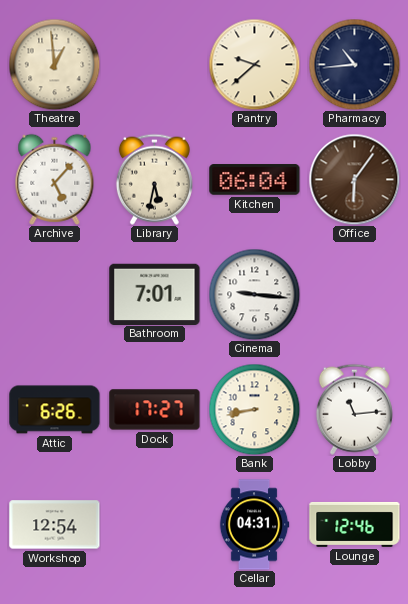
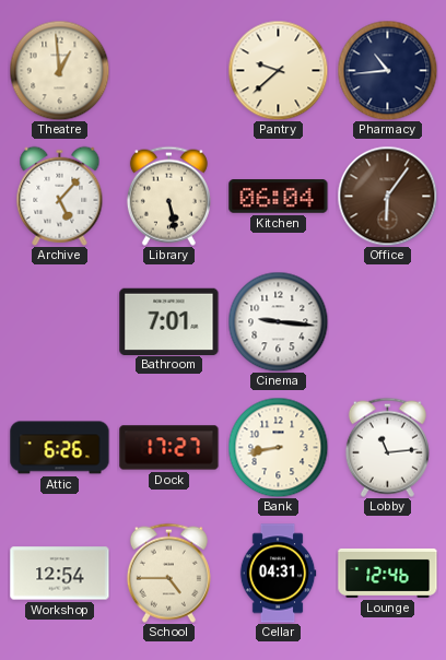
Library: 5:32 -> 5:28 (168, 196)
School: none -> 4:45 (168, 573)
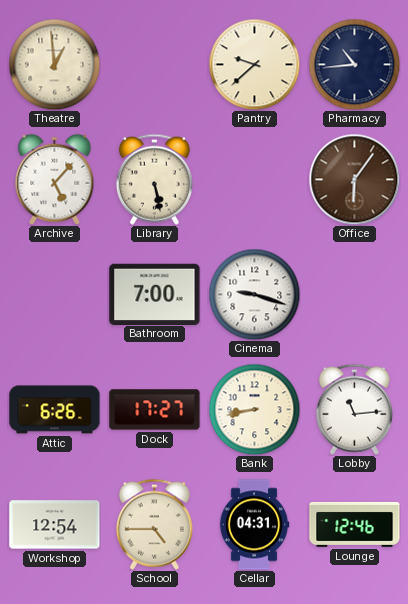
Kitchen: 06:04 -> none (279, 197)
Bathroom: 7:01 -> 7:00 (155, 294)
Cinema: 9:16 -> 9:18 (254, 294)
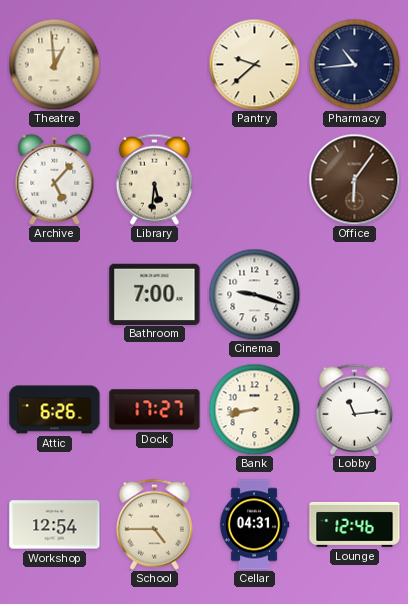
Library: 5:28 -> 5:31 (154, 179)
